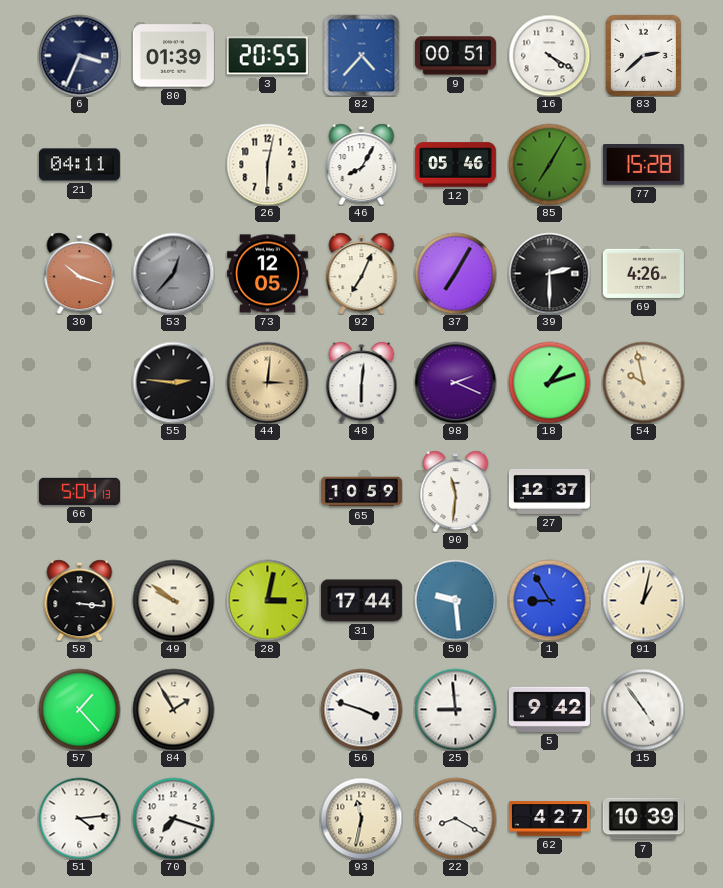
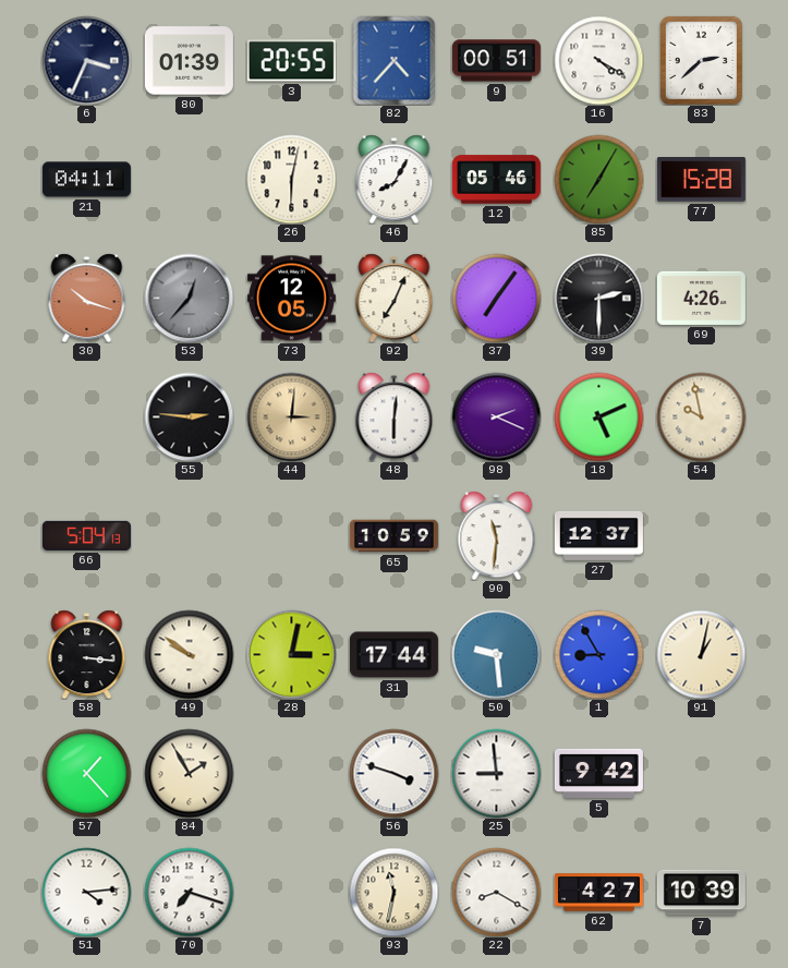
37: 7:05 -> 7:06 (496, 298)
18: 1:12 -> 5:11 (598, 416)
15: 4:54 -> none (643, 709)
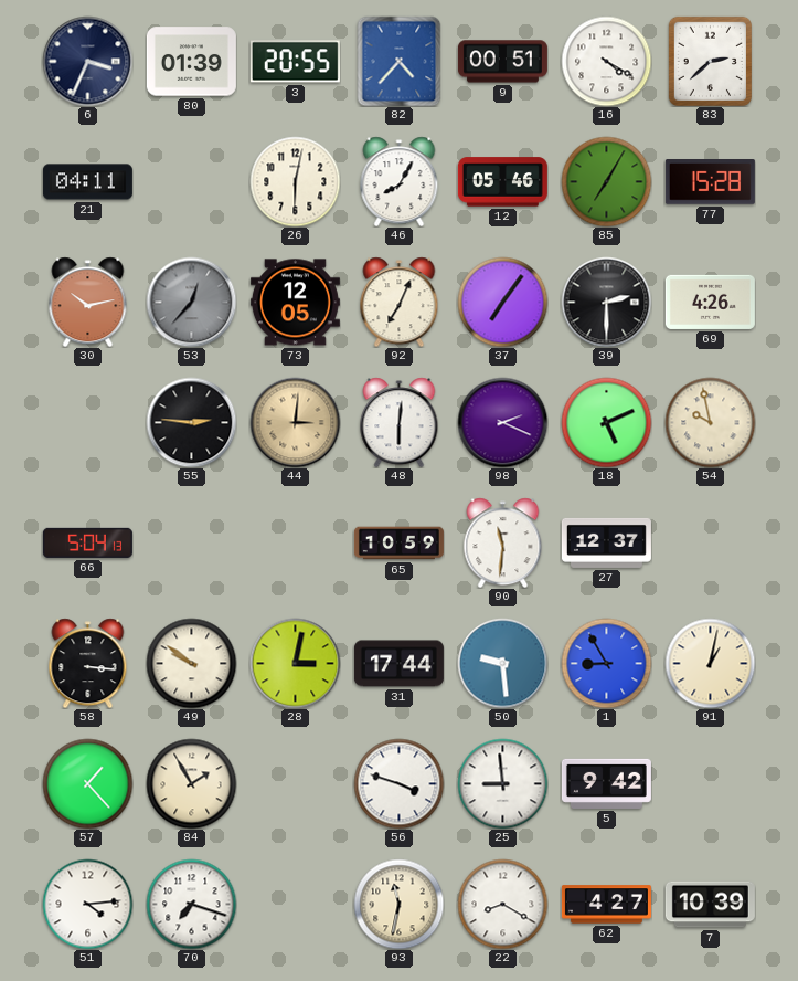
30: 10:18 -> 10:13 (88, 302)
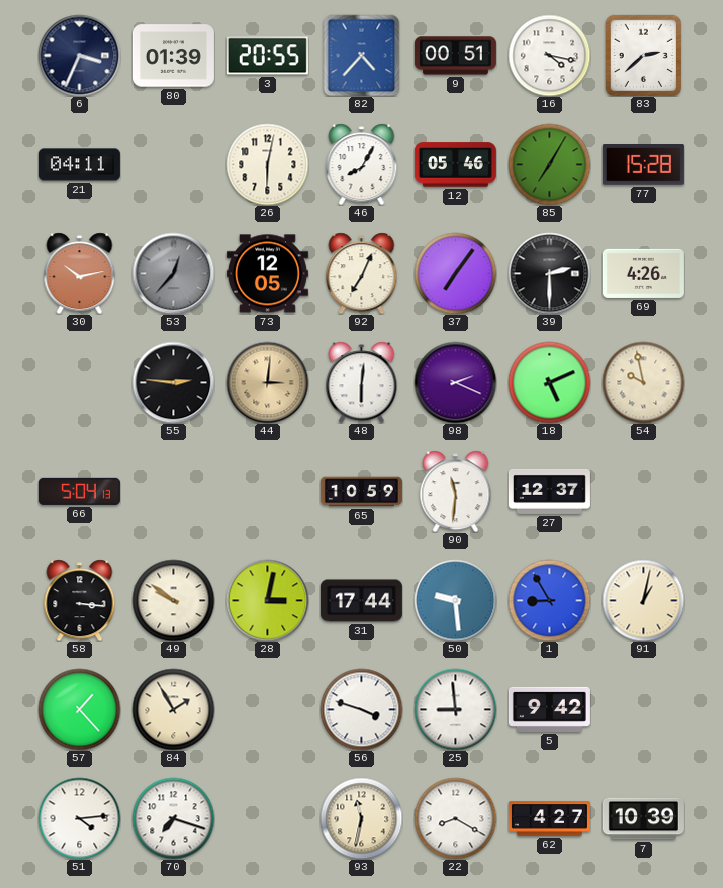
16: 4:20 -> 4:17 (549, 55)
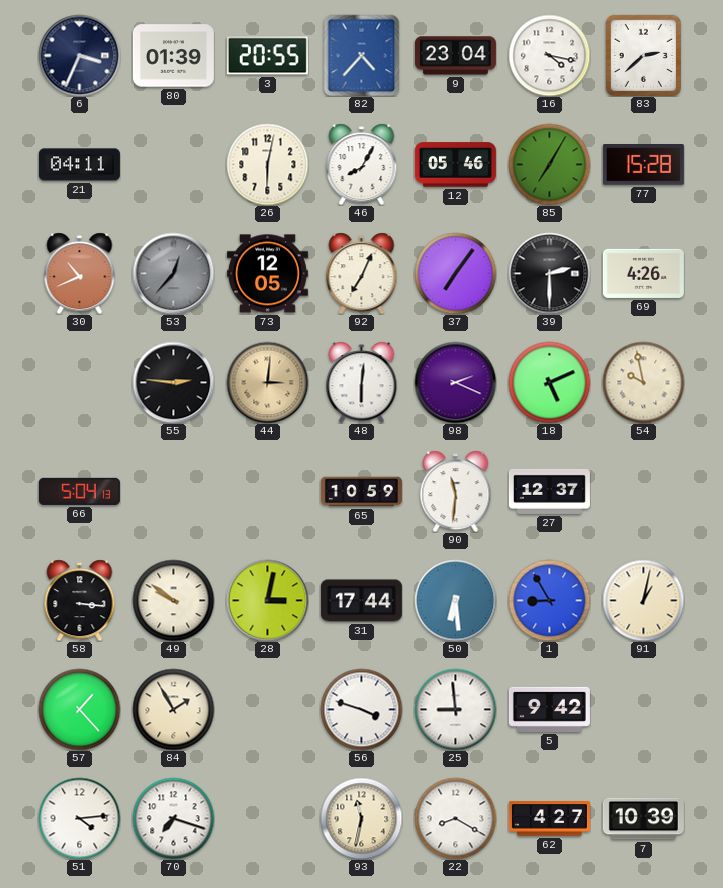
9: 00:51 -> 23:04 (455, 56)
30: 10:13 -> 10:41 (80, 273)
50: 9:29 -> 6:29 (455, 600)
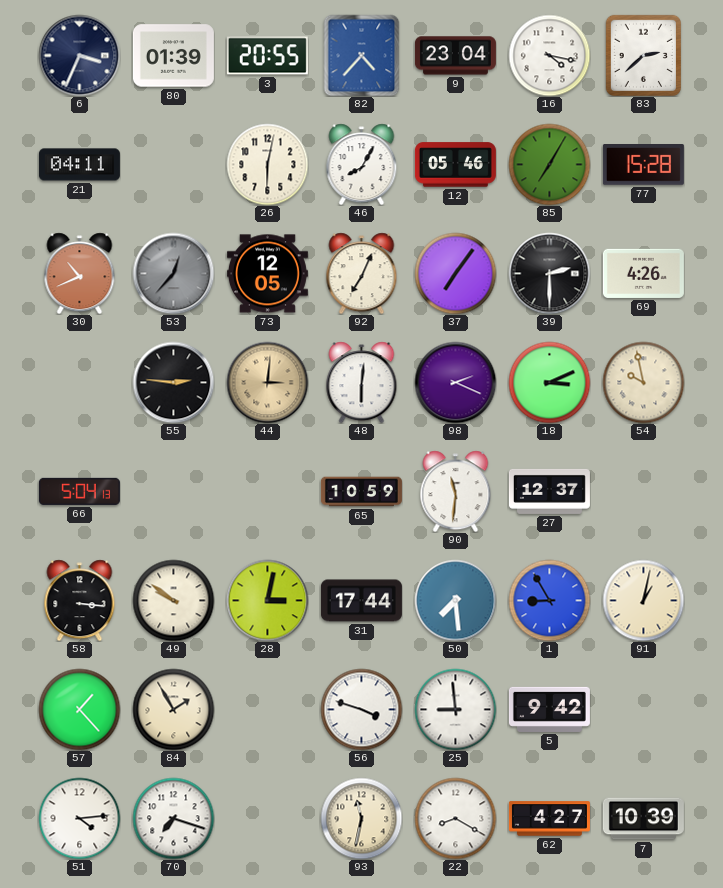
18: 5:11 -> 3:11 (549, 382)
50: 6:29 -> 7:29 (455, 600)
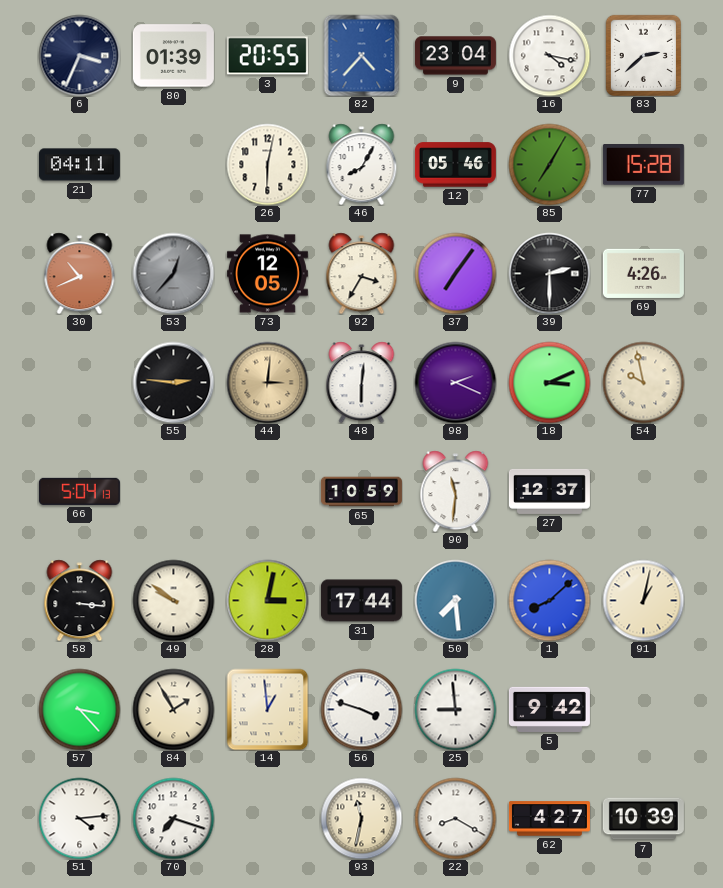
92: 7:04 -> 3:35 (362, 273)
1: 8:55 -> 8:08 (549, 600)
57: 1:23 -> 3:23 (79, 709)
14: none -> 12:59 (267, 709)
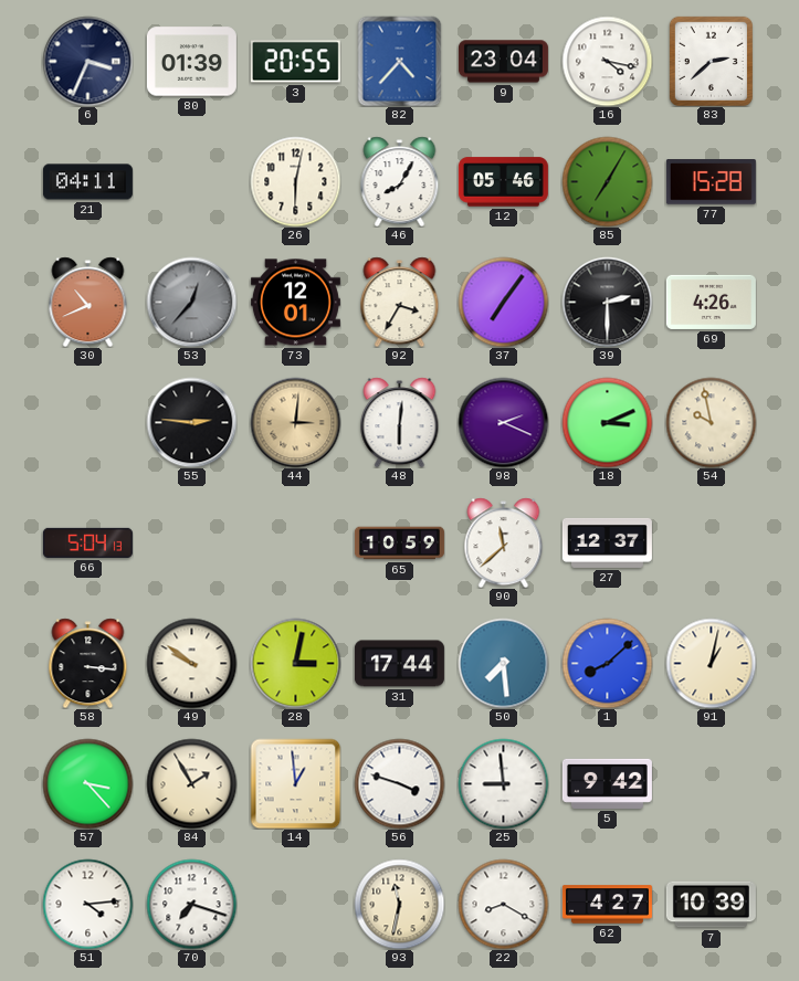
73: 12:05 -> 12:01 (295, 303)
90: 11:31 -> 11:38 (504, 542)
